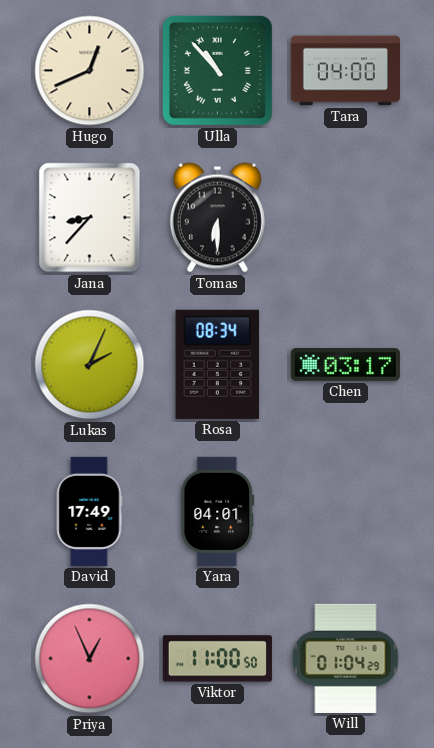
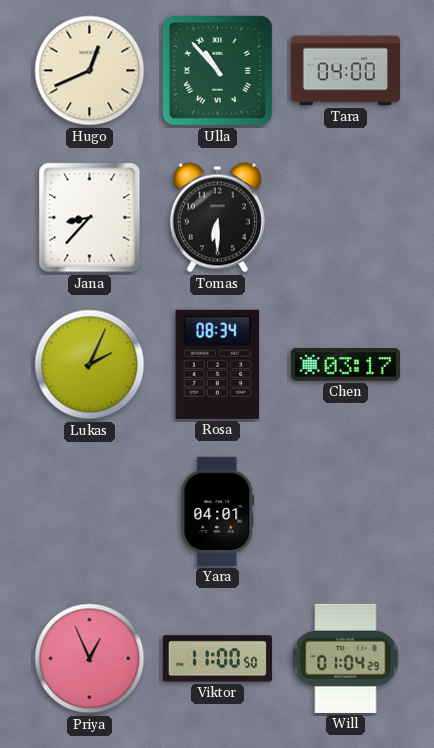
David: 17:49 -> none (89, 511)
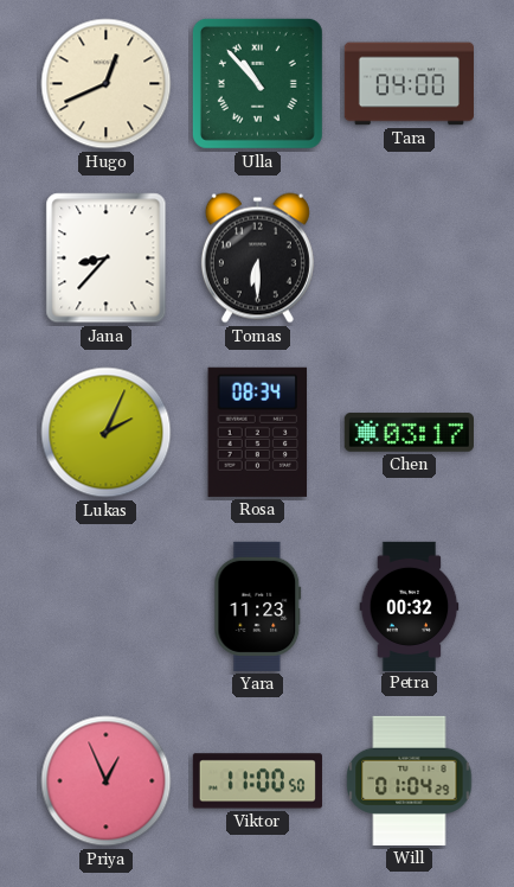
Yara: 04:01 -> 11:23 (258, 606)
Petra: none -> 00:32 (410, 606)
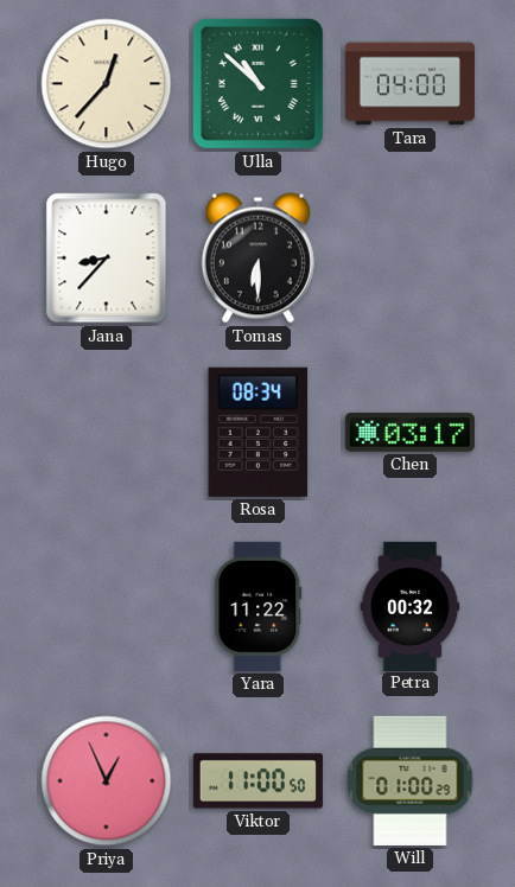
Hugo: 12:41 -> 12:37 (107, 84)
Ulla: 10:53 -> 10:52 (257, 83)
Lukas: 2:04 -> none (107, 433)
Yara: 11:23 -> 11:22 (259, 606)
Will: 01:04 -> 01:00 (411, 780)
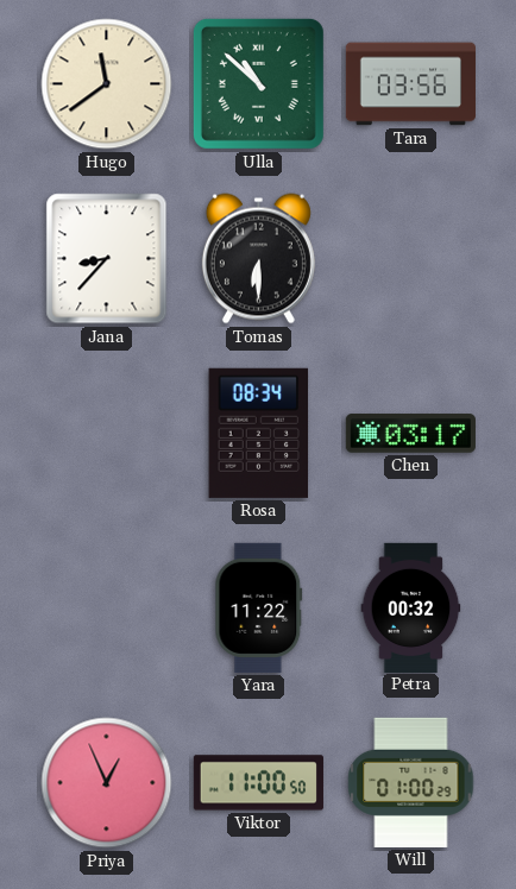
Hugo: 12:37 -> 11:39 (107, 84)
Tara: 04:00 -> 03:56 (410, 84)
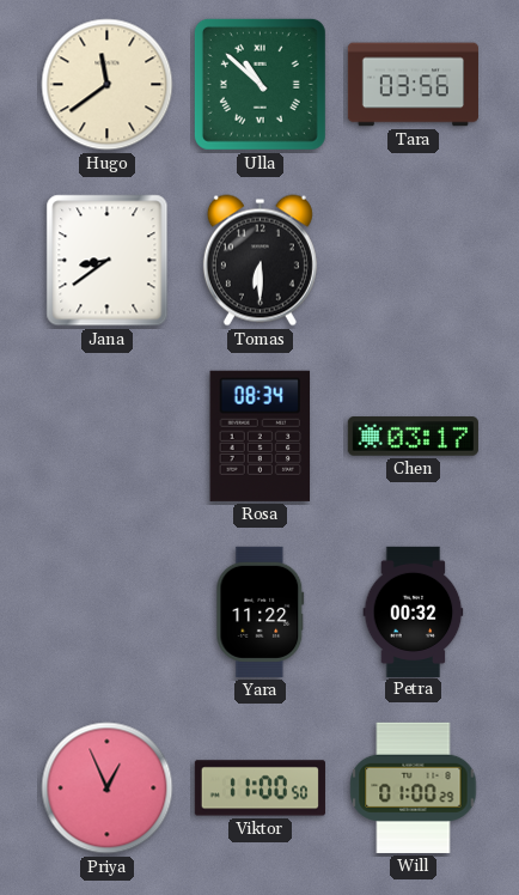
Jana: 8:37 -> 8:39 (108, 261)
